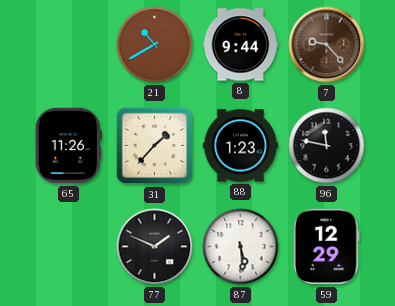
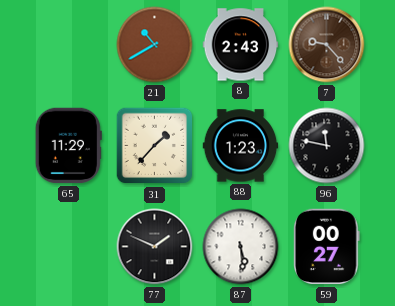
8: 9:44 -> 2:43 (241, 45)
65: 11:26 -> 11:29 (68, 146)
59: 12:29 -> 00:27 (327, 247)
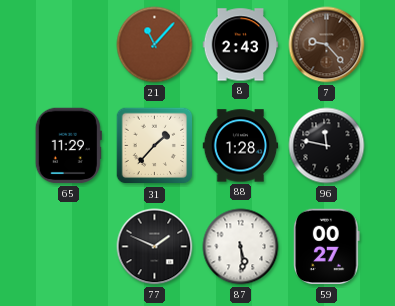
21: 10:40 -> 11:07 (155, 45)
88: 1:23 -> 1:28 (241, 146)
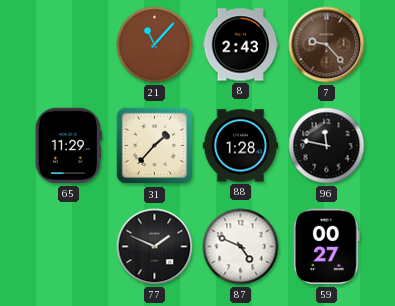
87: 5:29 -> 4:49 (241, 247)
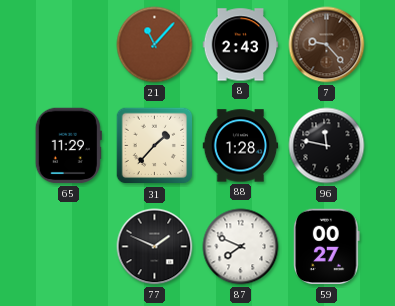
87: 4:49 -> 7:49 (241, 247)
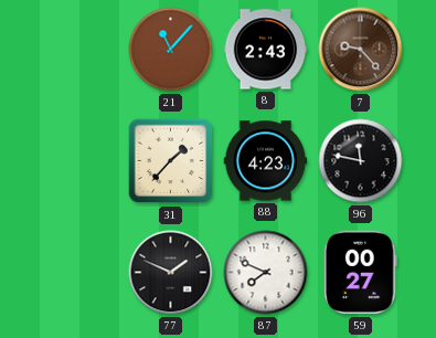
65: 11:29 -> none (68, 146)
88: 1:28 -> 4:23 (266, 161)
